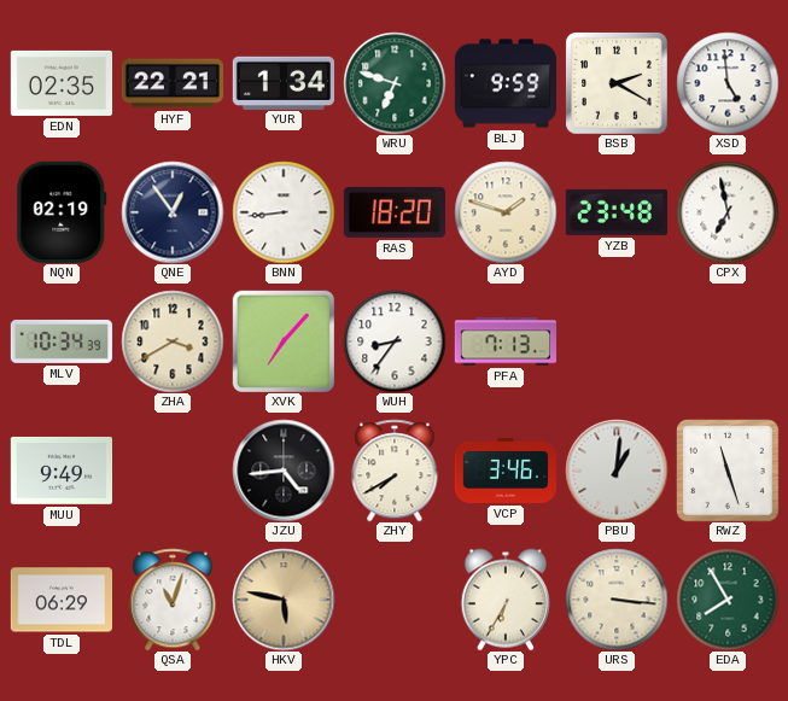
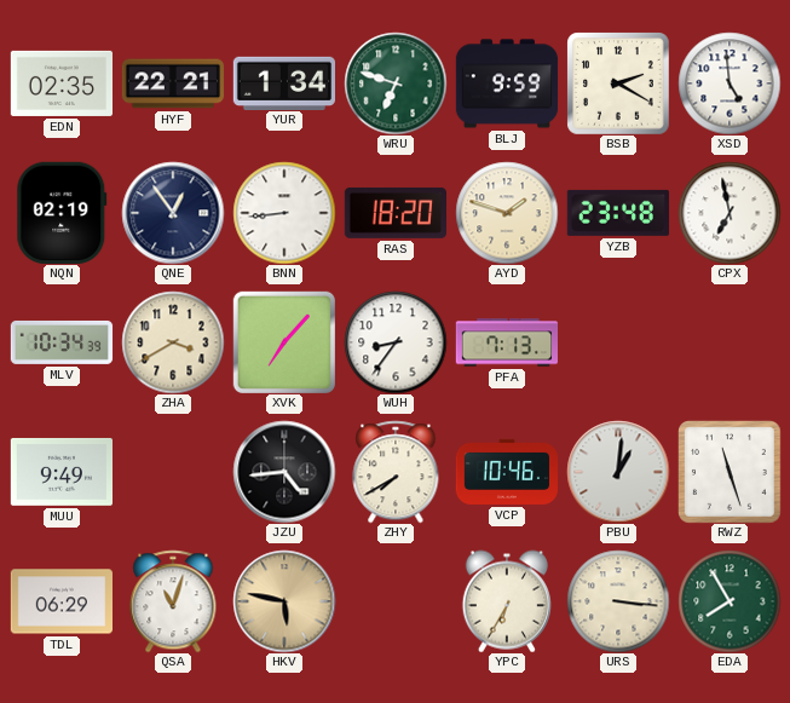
VCP: 3:46 -> 10:46 (507, 472)
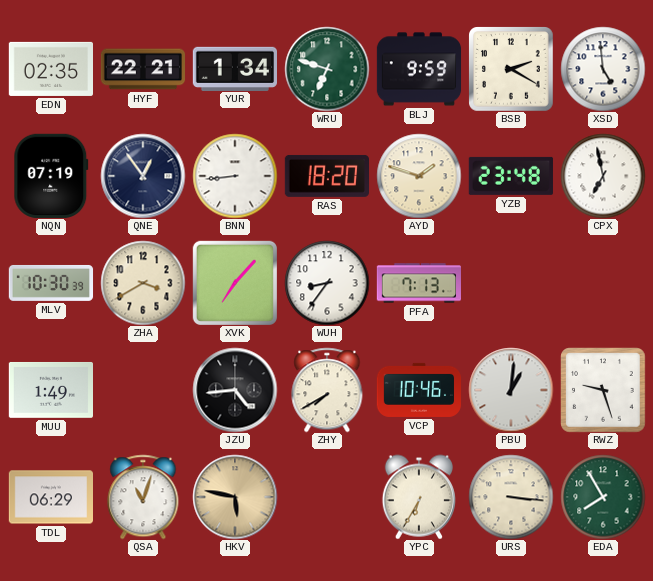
NQN: 02:19 -> 07:19 (51, 176)
MLV: 10:34 -> 10:30 (51, 283)
MUU: 9:49 -> 1:49 (50, 390)
RWZ: 11:27 -> 9:27 (603, 390)
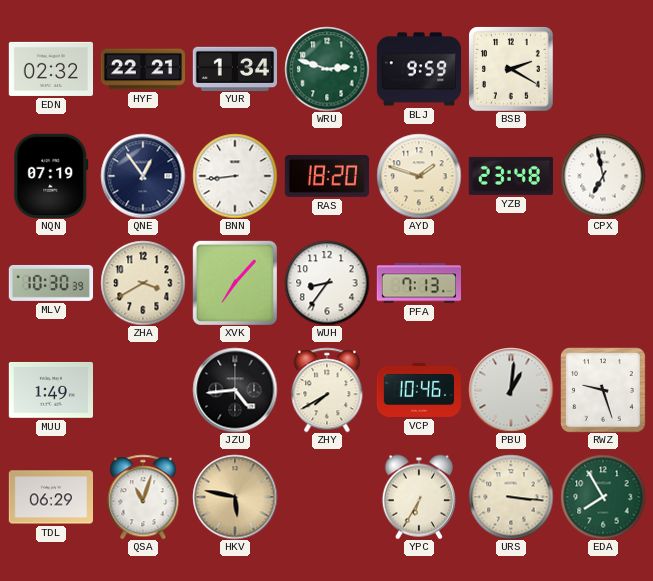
EDN: 02:35 -> 02:32 (50, 69)
WRU: 6:48 -> 2:48 (327, 69)
XSD: 4:59 -> none (603, 69)
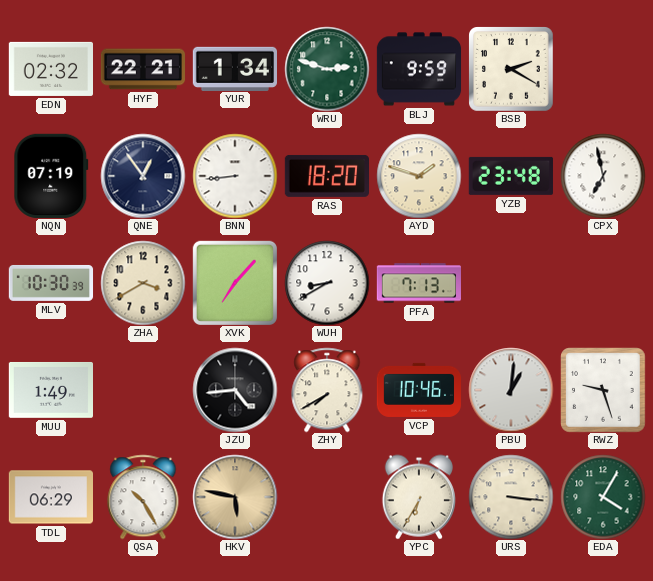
WUH: 8:36 -> 8:40 (327, 283)
QSA: 11:03 -> 10:25 (143, 497)
EDA: 7:55 -> 4:05 (603, 497)
